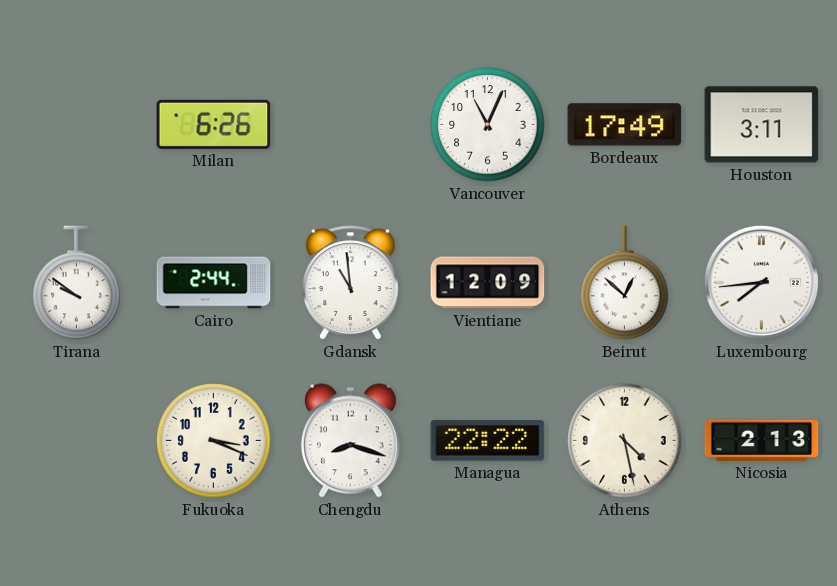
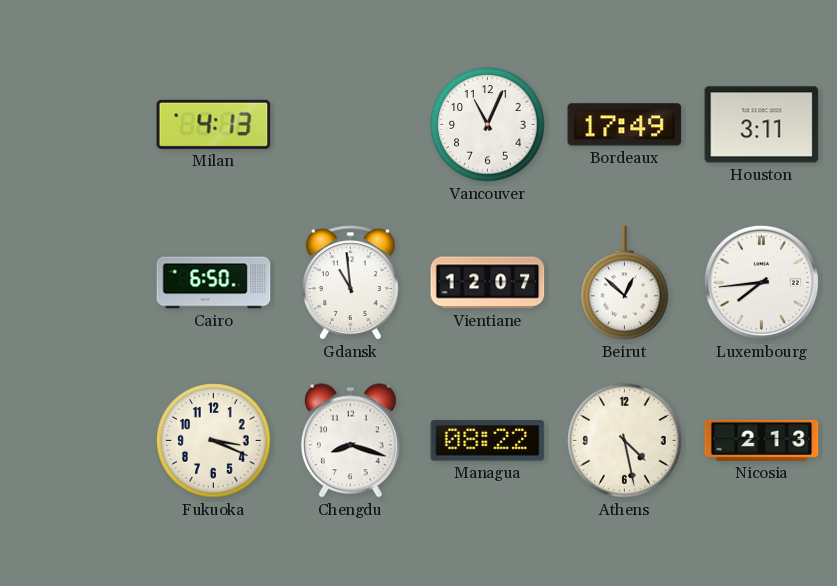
Milan: 6:26 -> 4:13 (214, 124)
Tirana: 9:51 -> none (77, 283)
Cairo: 2:44 -> 6:50 (214, 283)
Vientiane: 12:09 -> 12:07 (488, 283)
Managua: 22:22 -> 08:22 (488, 441)
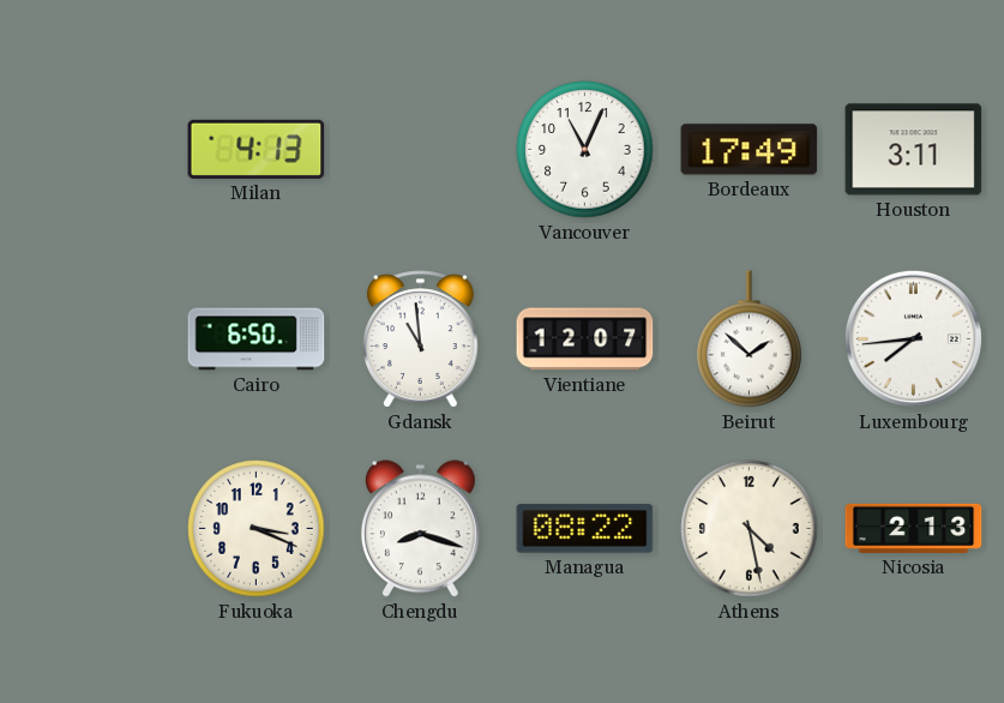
Beirut: 12:52 -> 1:52 (750, 340)
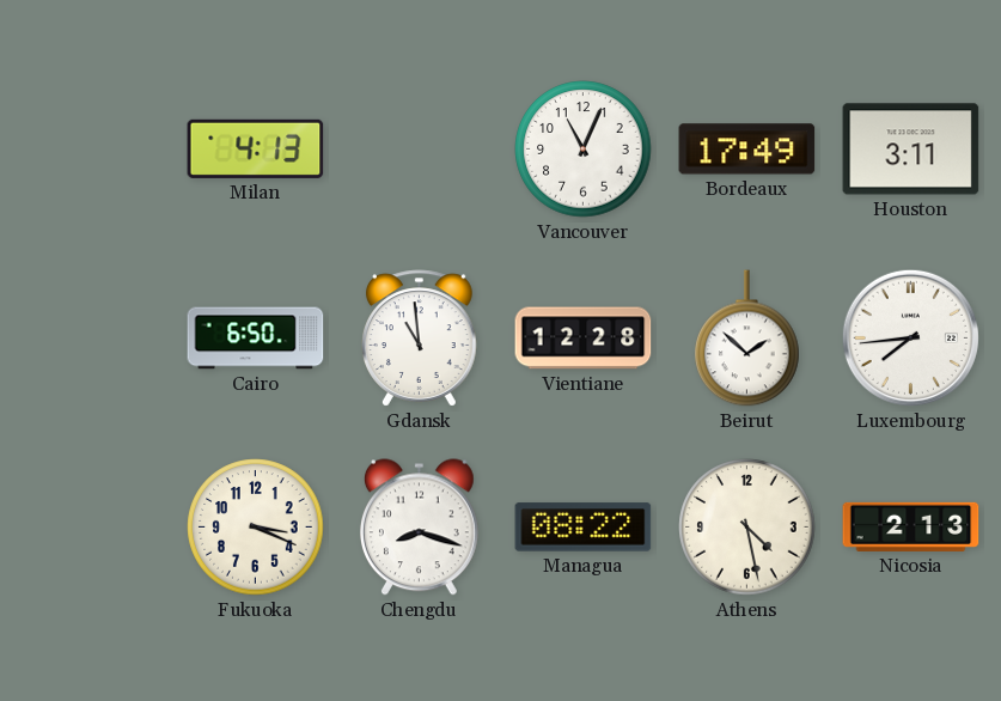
Vientiane: 12:07 -> 12:28 (584, 339)
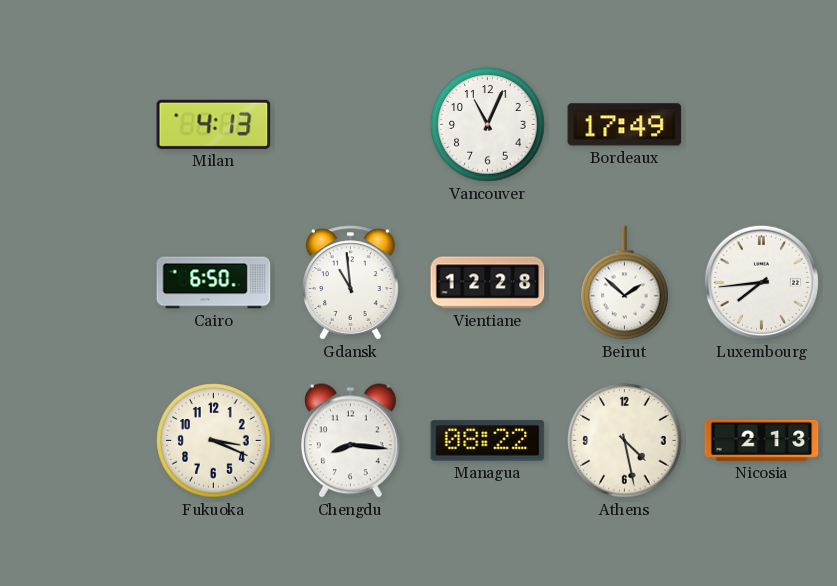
Houston: 3:11 -> none (911, 150)
Chengdu: 8:18 -> 8:16 (350, 441)
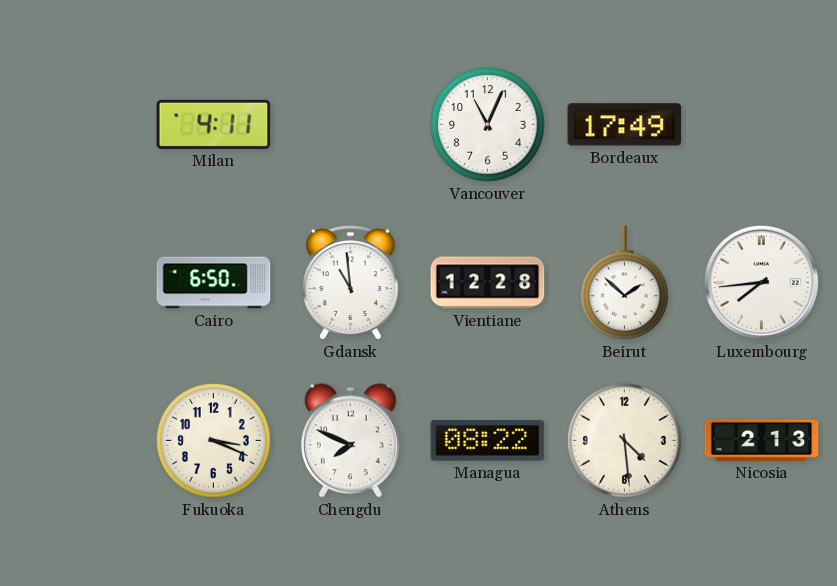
Milan: 4:13 -> 4:11 (214, 124)
Chengdu: 8:16 -> 7:49 (350, 441)
Athens: 4:28 -> 4:29 (625, 441)
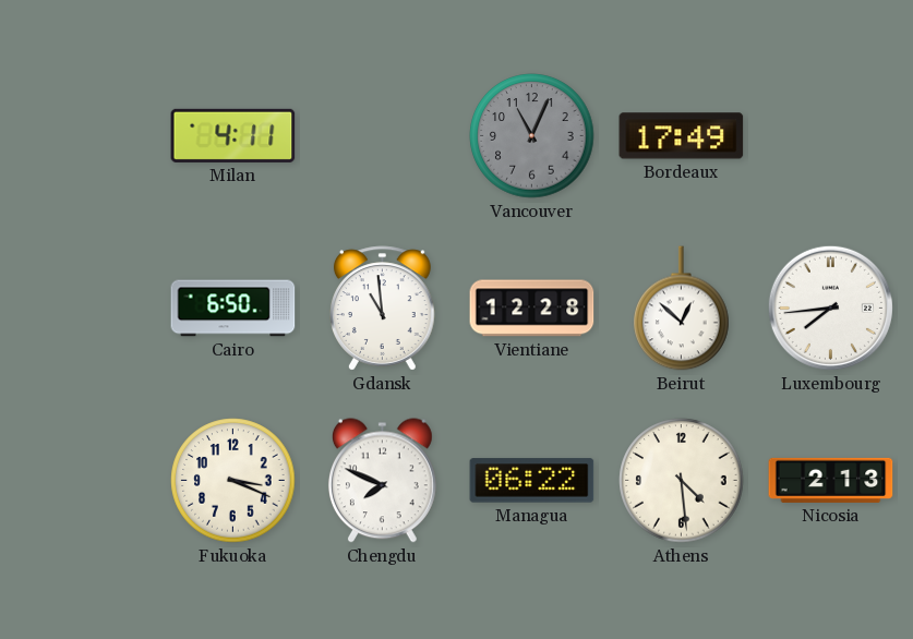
Vancouver dial: white -> grey (532, 136)
Beirut: 1:52 -> 12:52 (682, 309)
Managua: 08:22 -> 06:22 (532, 481)
